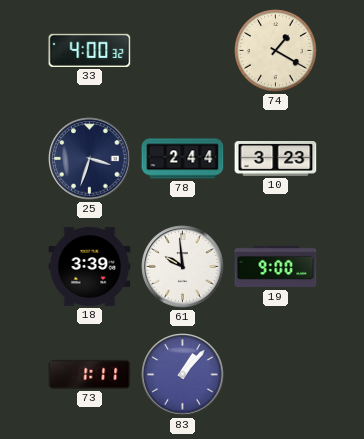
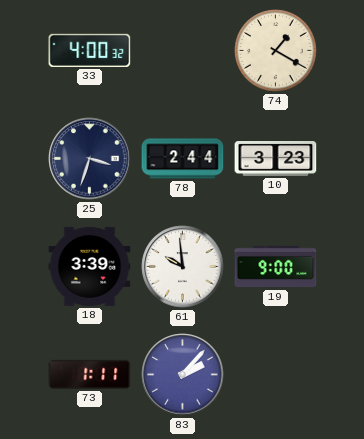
83: 1:07 -> 2:07 (183, 375)
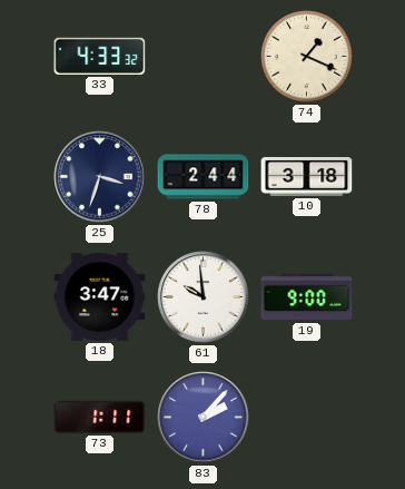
33: 4:00 -> 4:33 (100, 56)
74: 1:20 -> 1:19 (307, 57)
10: 3:23 -> 3:18 (307, 177)
18: 3:39 -> 3:47 (100, 296)
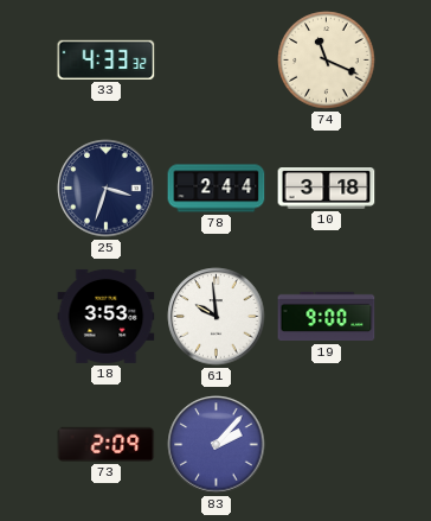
74: 1:19 -> 11:19 (327, 61)
18: 3:47 -> 3:53 (107, 316)
73: 1:11 -> 2:09 (107, 444)
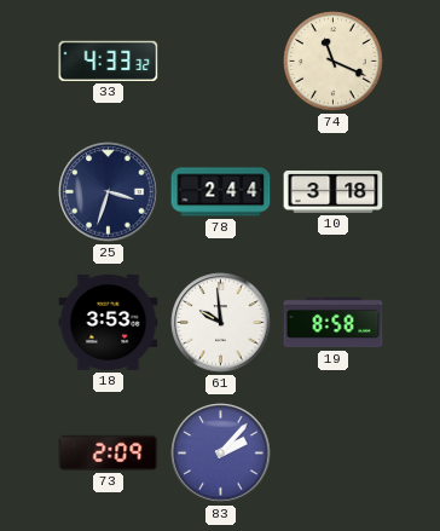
19: 9:00 -> 8:58 (334, 323)
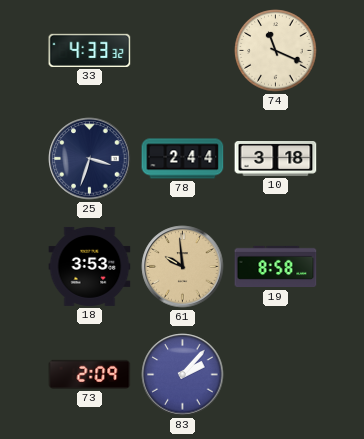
61 dial: white -> champagne (183, 267)
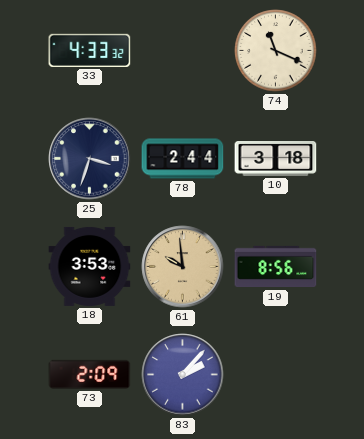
19: 8:58 -> 8:56 (276, 267)
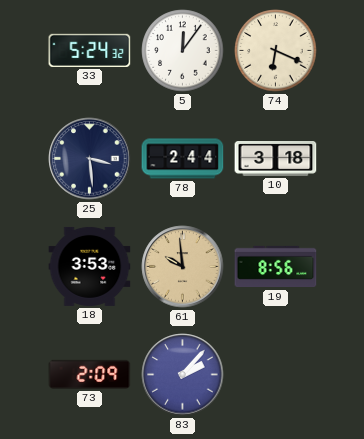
33: 4:33 -> 5:24 (90, 50)
5: none -> 12:06 (183, 51)
74: 11:19 -> 6:19 (276, 51)
25: 3:33 -> 3:29 (90, 159)
